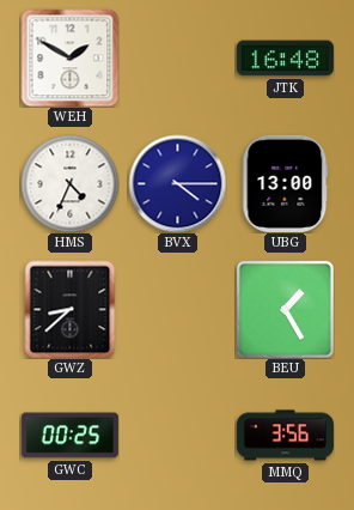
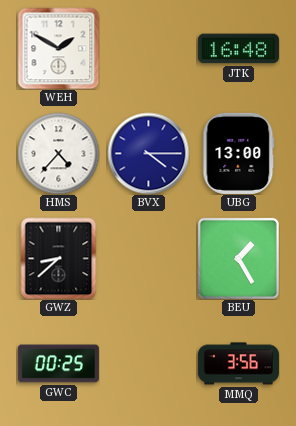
HMS: 4:34 -> 4:37 (58, 153)
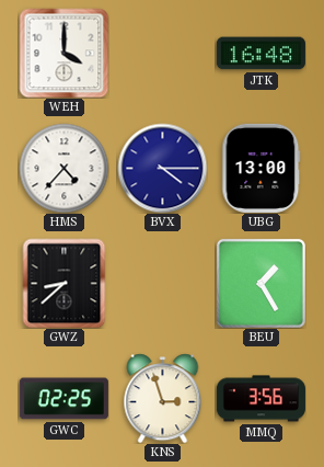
WEH: 1:50 -> 4:00 (63, 53)
GWC: 00:25 -> 02:25 (63, 399)
KNS: none -> 2:57 (163, 398)
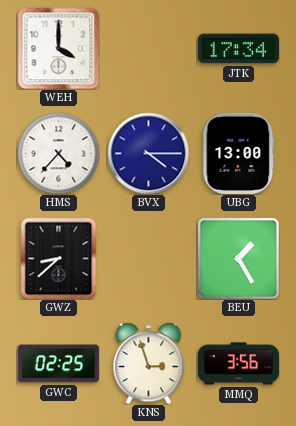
JTK: 16:48 -> 17:34 (238, 49)
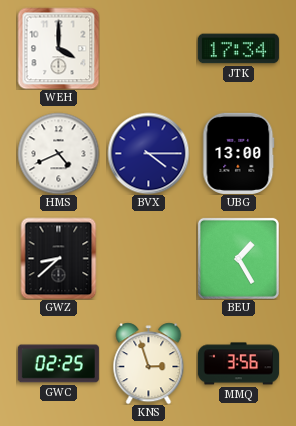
HMS: 4:37 -> 4:41 (58, 153)
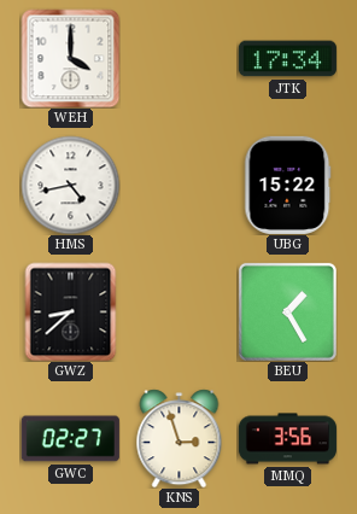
HMS: 4:41 -> 4:43 (70, 185)
BVX: 4:15 -> none (148, 153)
UBG: 13:00 -> 15:22 (288, 185)
GWC: 02:25 -> 02:27 (70, 439)
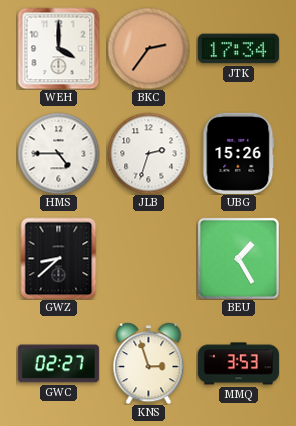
BKC: none -> 2:36 (148, 48)
HMS: 4:43 -> 4:45 (58, 153)
JLB: none -> 2:33 (148, 153)
UBG: 15:22 -> 15:26 (239, 153)
MMQ: 3:56 -> 3:53 (238, 364)
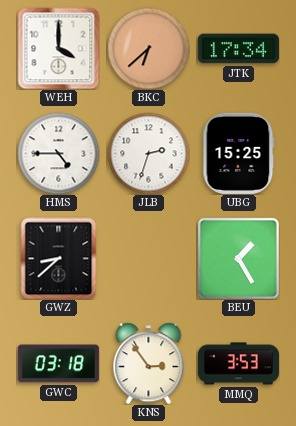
BKC: 2:36 -> 6:38 (148, 48)
UBG: 15:26 -> 15:25 (239, 153)
GWC: 02:27 -> 03:18 (58, 364)
KNS: 2:57 -> 2:54 (149, 363)
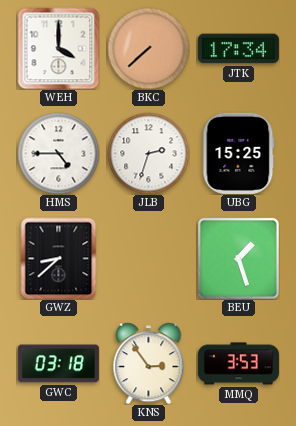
BKC: 6:38 -> 7:38 (148, 48)
BEU: 1:25 -> 1:27 (238, 258)
